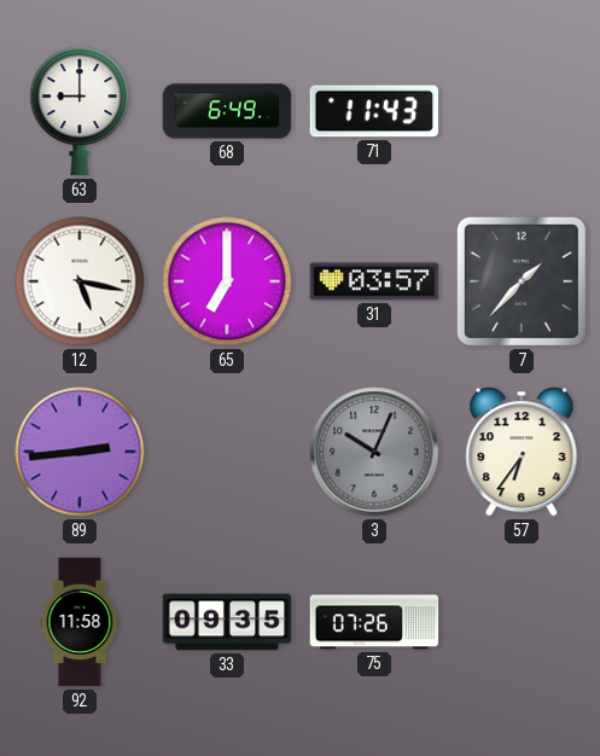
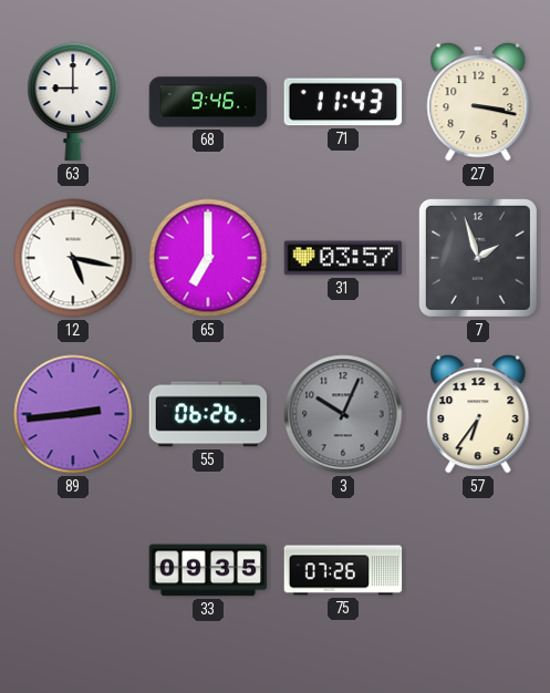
68: 6:49 -> 9:46 (208, 102)
27: none -> 3:17 (478, 102)
7: 1:37 -> 1:57 (478, 258)
55: none -> 06:26 (208, 414)
92: 11:58 -> none (80, 622)
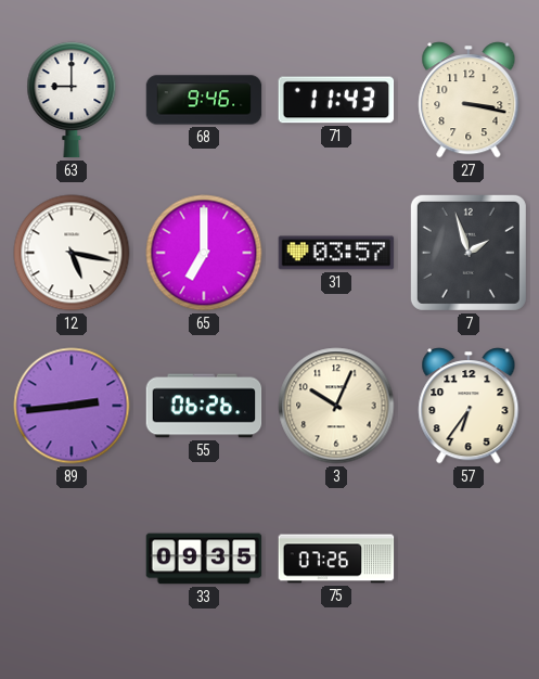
3 dial: grey -> cream (336, 406)
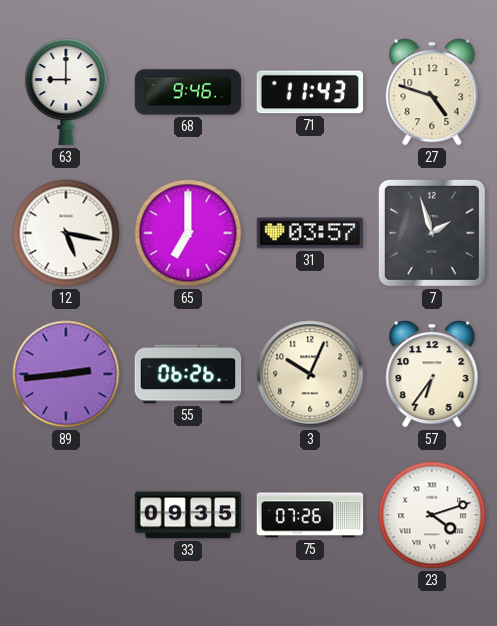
27: 3:17 -> 4:48 (432, 92)
23: none -> 4:12 (432, 515)
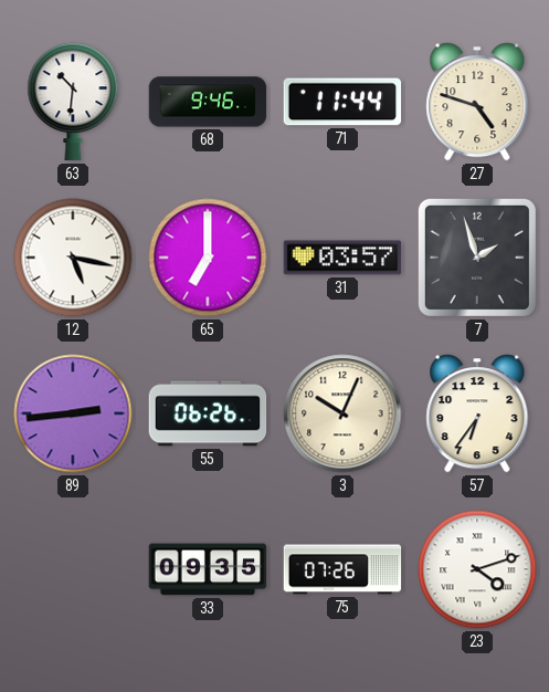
63: 9:00 -> 10:31 (73, 102)
71: 11:43 -> 11:44 (342, 102)
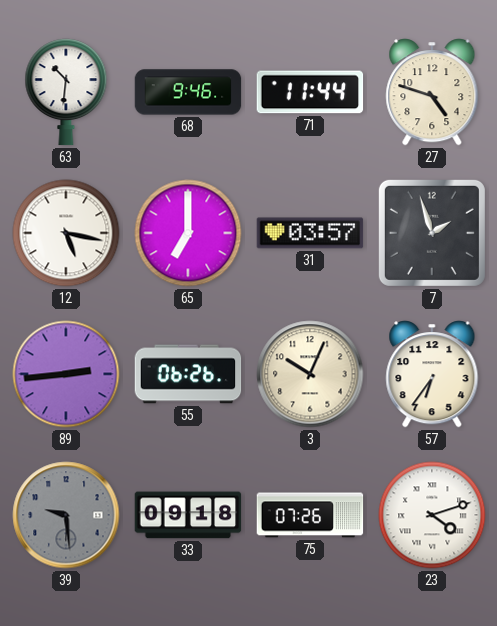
39: none -> 9:29 (66, 515)
33: 09:35 -> 09:18 (188, 515)
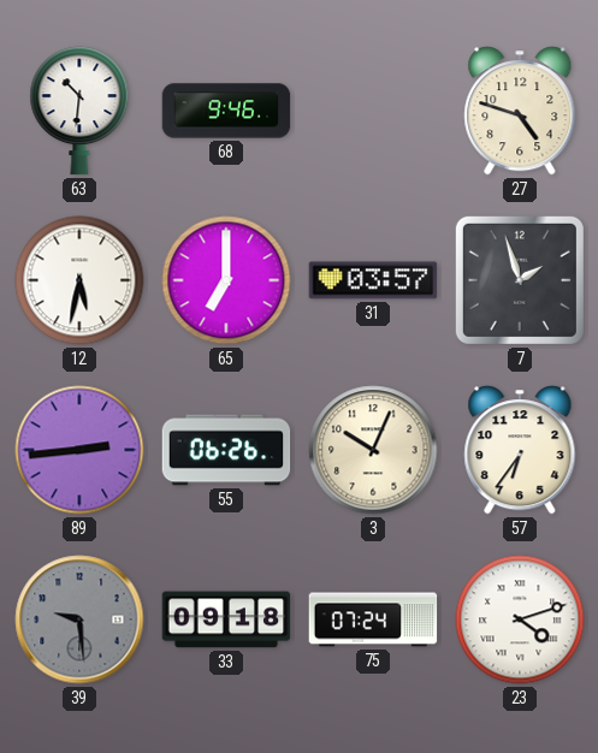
71: 11:44 -> none (310, 92)
12: 5:17 -> 5:32 (79, 280)
75: 07:26 -> 07:24 (373, 619)
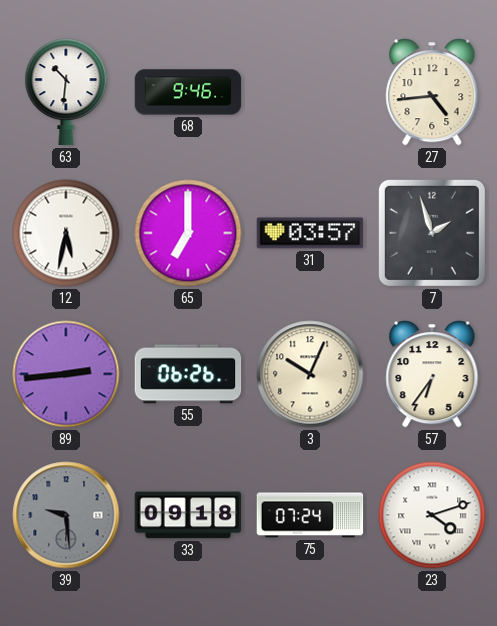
27: 4:48 -> 4:44 (432, 92)
